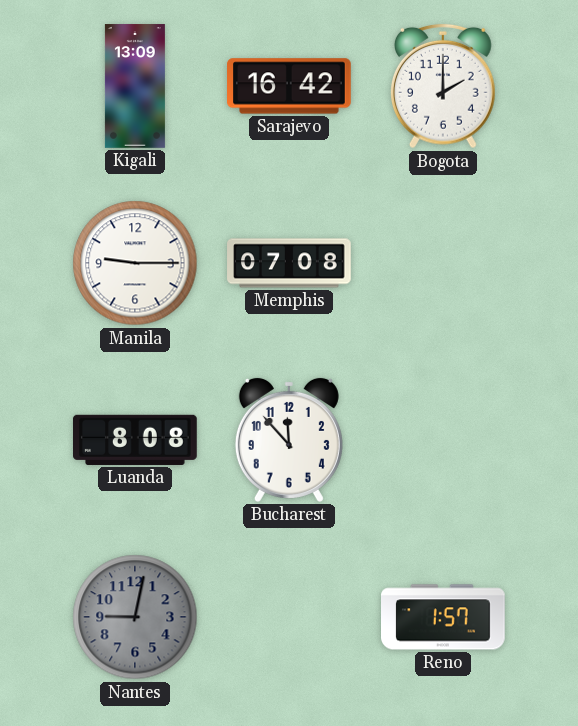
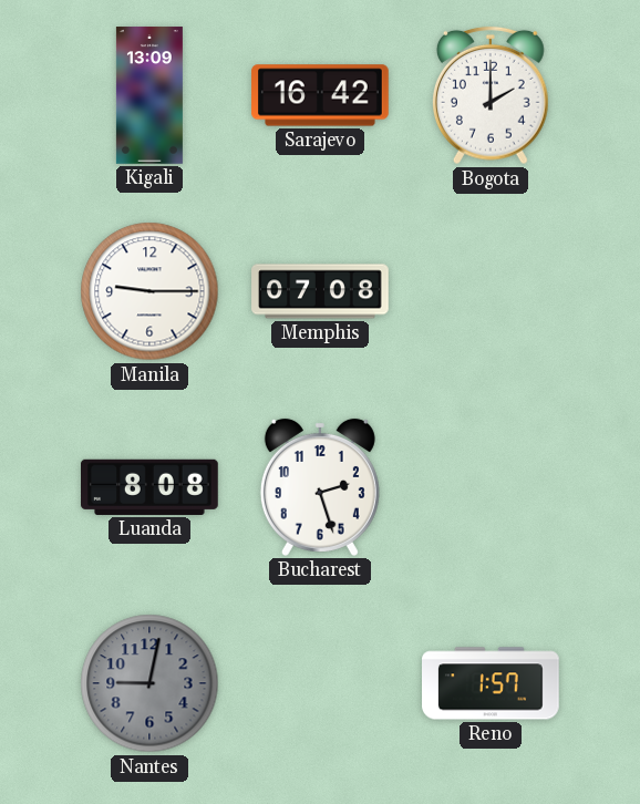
Bucharest: 11:53 -> 2:27 (320, 487)
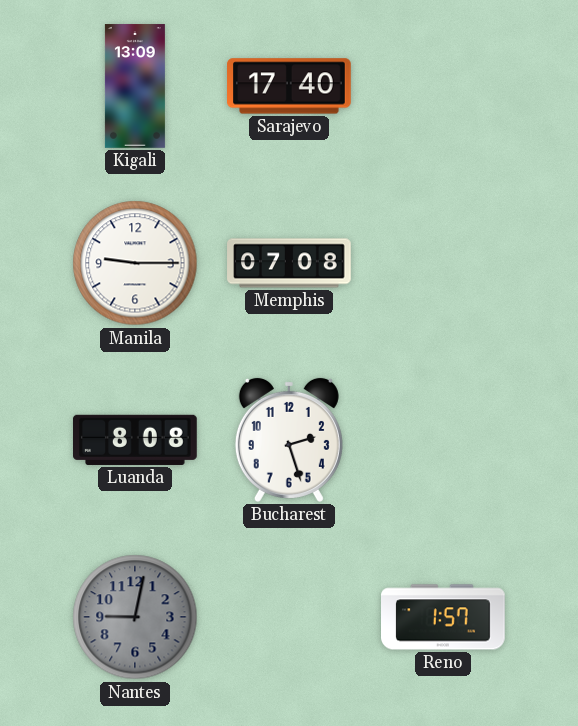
Sarajevo: 16:42 -> 17:40 (289, 86)
Bogota: 2:00 -> none (491, 95)
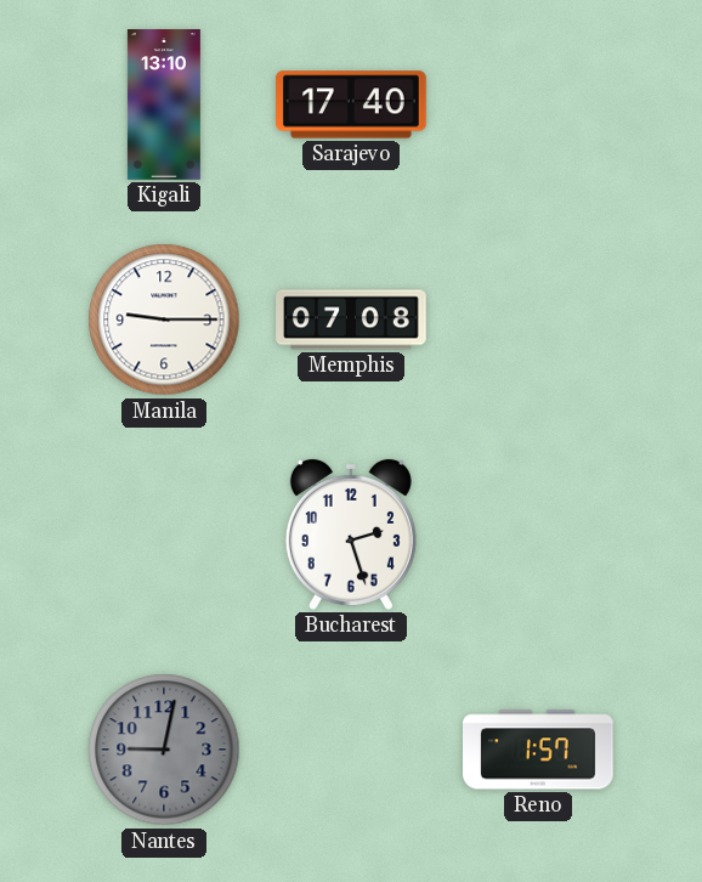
Kigali: 13:09 -> 13:10 (164, 104)
Luanda: 8:08 -> none (136, 440)
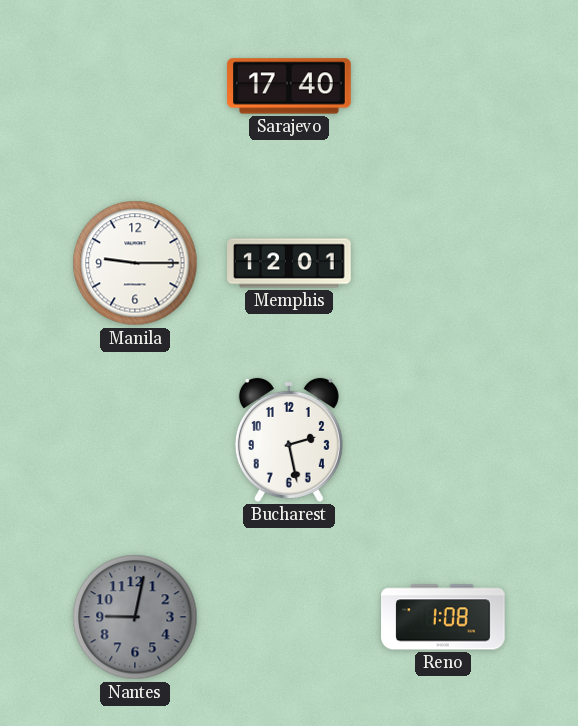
Kigali: 13:10 -> none (164, 104)
Memphis: 07:08 -> 12:01 (289, 263)
Bucharest: 2:27 -> 2:28 (289, 440)
Reno: 1:57 -> 1:08 (444, 617)
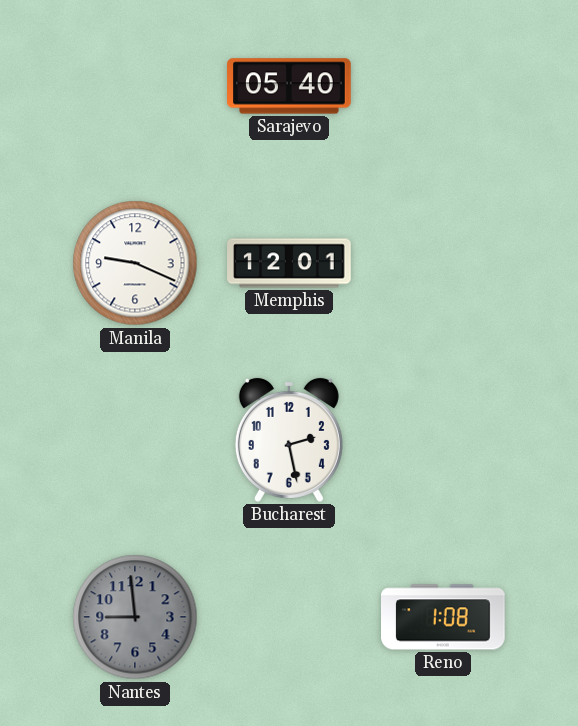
Sarajevo: 17:40 -> 05:40 (289, 86)
Manila: 9:15 -> 9:19 (135, 263)
Nantes: 9:02 -> 8:59 (135, 617)
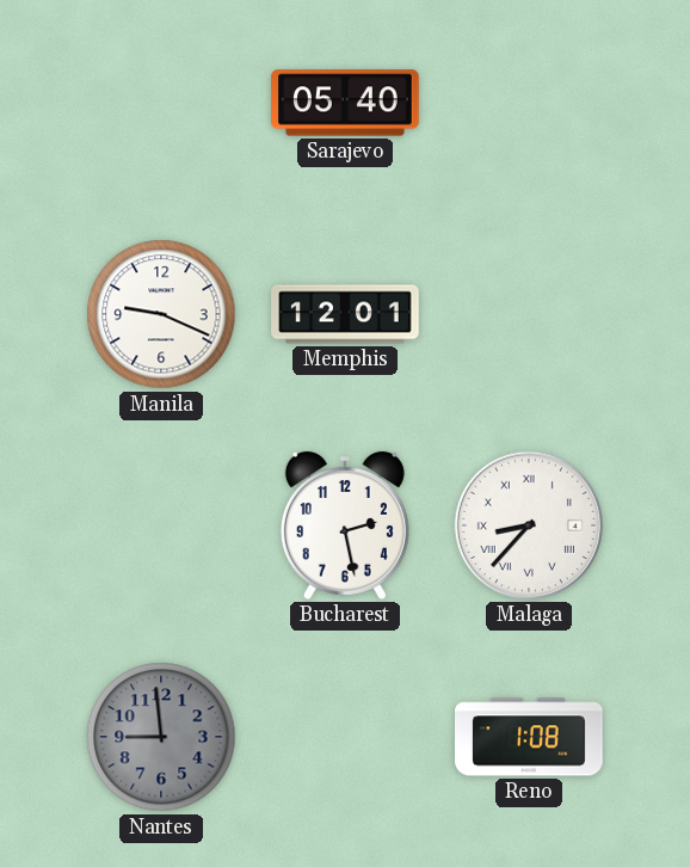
Malaga: none -> 8:37 (529, 525)
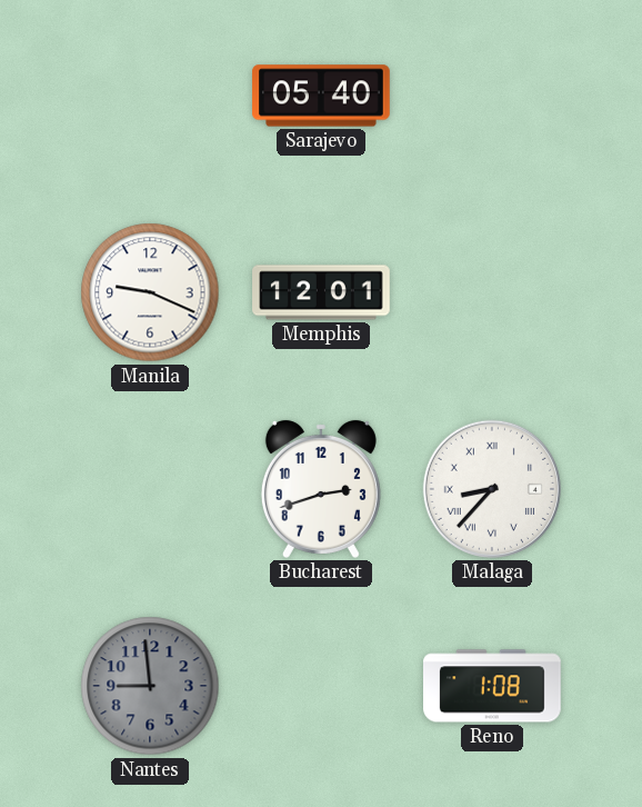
Bucharest: 2:28 -> 2:42 (321, 489)
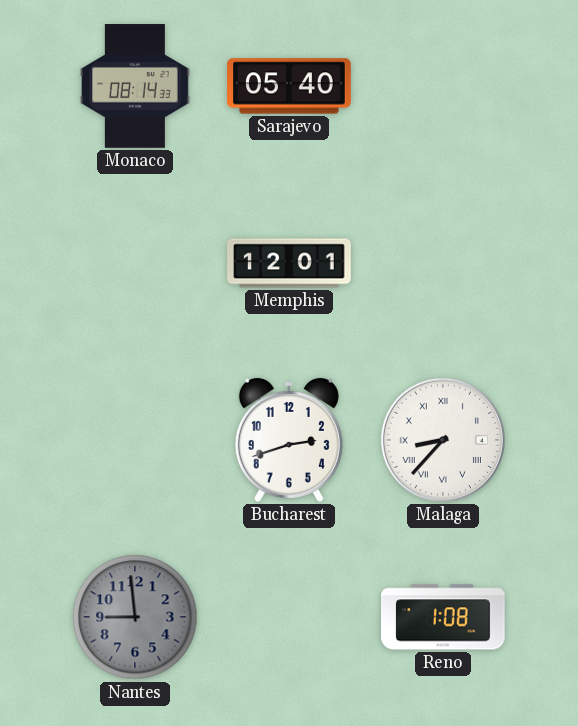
Monaco: none -> 08:14 (136, 86)
Manila: 9:19 -> none (150, 292)
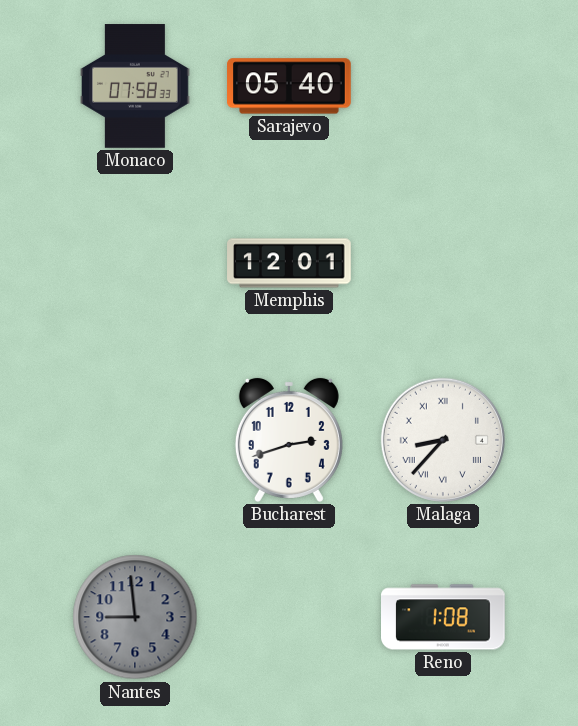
Monaco: 08:14 -> 07:58 (136, 86)
